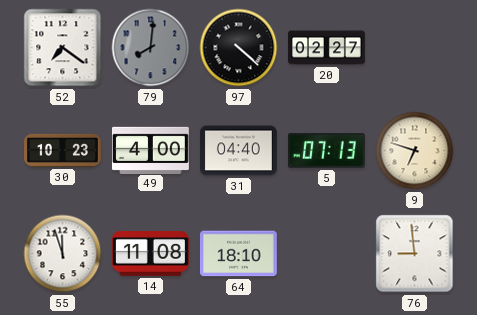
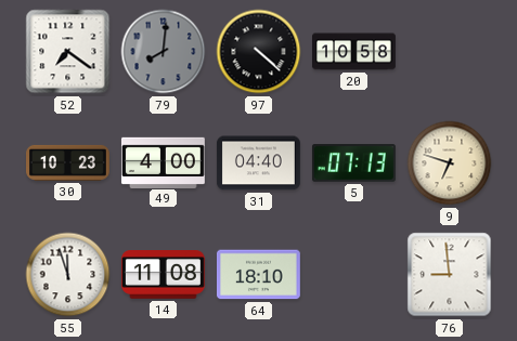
20: 02:27 -> 10:58 (354, 52)
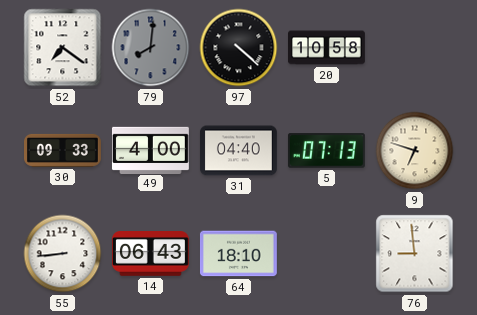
30: 10:23 -> 09:33 (63, 150)
55: 11:57 -> 8:44 (63, 254)
14: 11:08 -> 06:43 (150, 254)
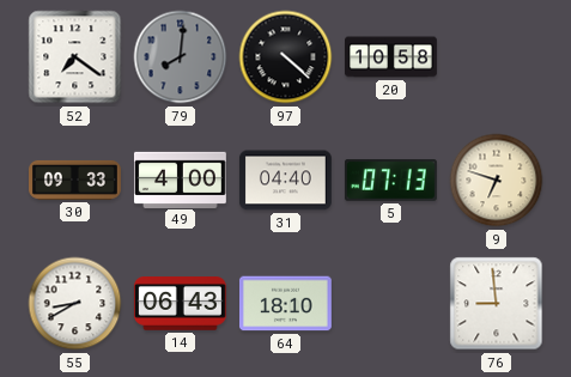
55: 8:44 -> 8:40 (75, 304)
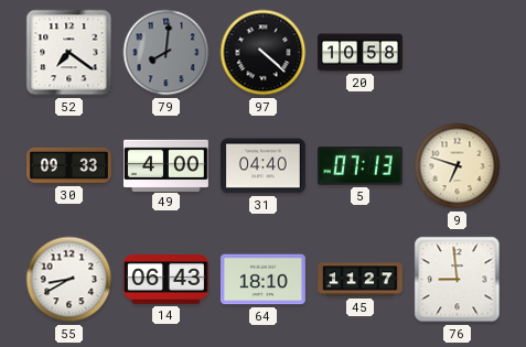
45: none -> 11:27 (361, 280)
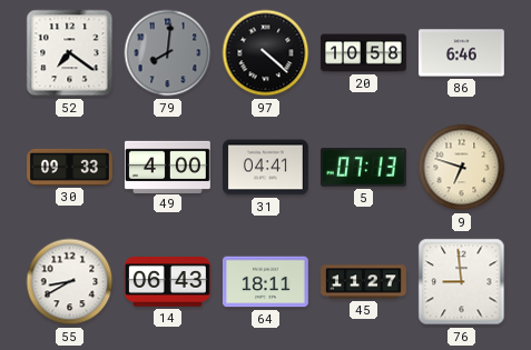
86: none -> 6:46 (461, 53)
31: 04:40 -> 04:41 (265, 168)
64: 18:10 -> 18:11 (265, 282)
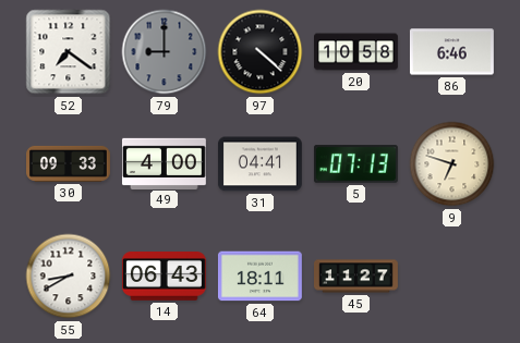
79: 8:01 -> 9:00 (165, 52)
76: 8:59 -> none (462, 282)
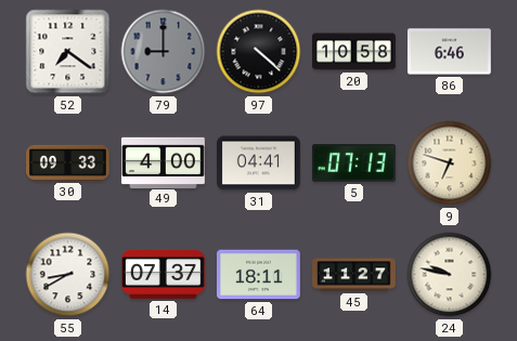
14: 06:43 -> 07:37 (163, 275)
24: none -> 9:47 (450, 275)
